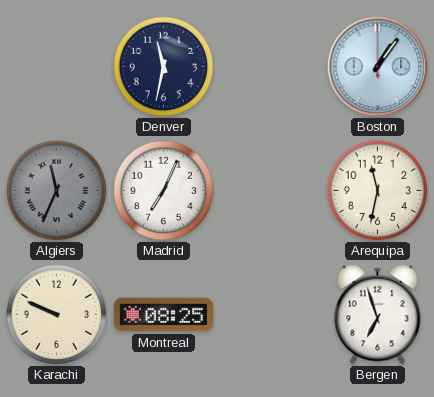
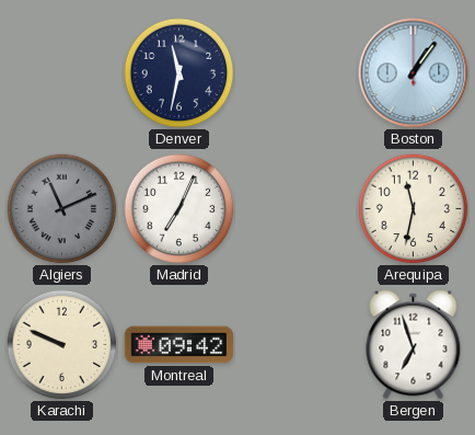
Algiers: 11:34 -> 11:11 (62, 209)
Montreal: 08:25 -> 09:42 (178, 345)
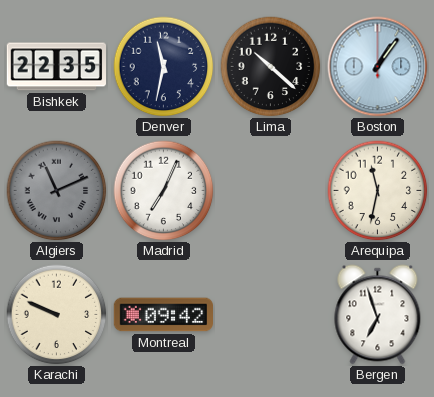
Bishkek: none -> 22:35 (56, 67)
Lima: none -> 10:22 (271, 67)
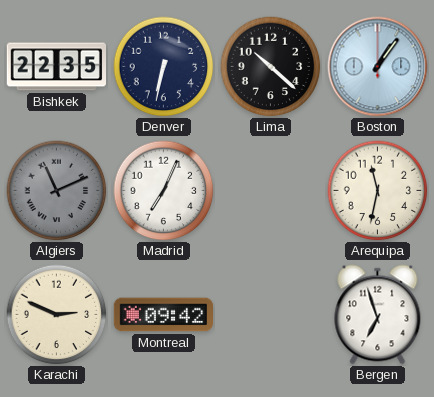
Denver: 11:32 -> 6:32 (164, 67)
Karachi: 9:49 -> 2:49 (57, 315)
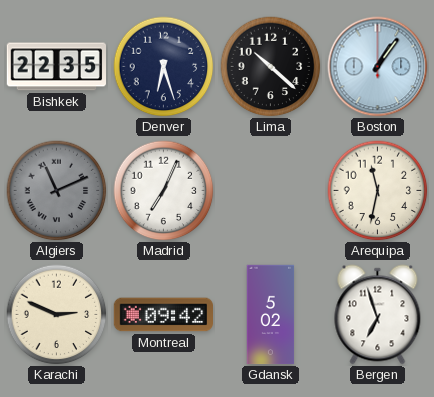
Denver: 6:32 -> 6:27 (164, 67)
Gdansk: none -> 5:02 (271, 315)
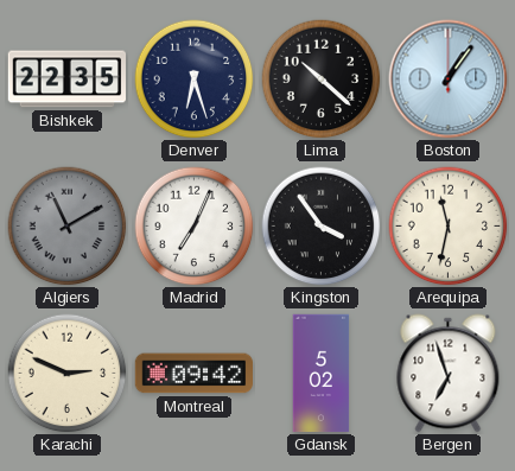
Algiers: 11:11 -> 11:10 (68, 227)
Kingston: none -> 3:54 (322, 227)
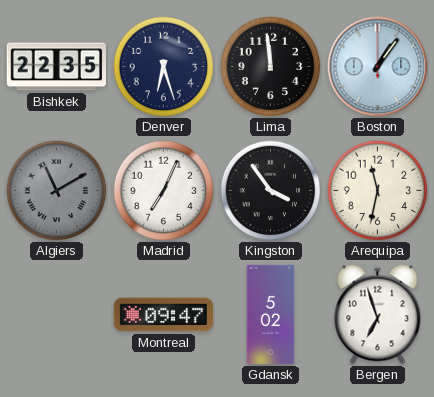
Lima: 10:22 -> 11:59 (271, 67)
Karachi: 2:49 -> none (68, 374)
Montreal: 09:42 -> 09:47 (163, 315)
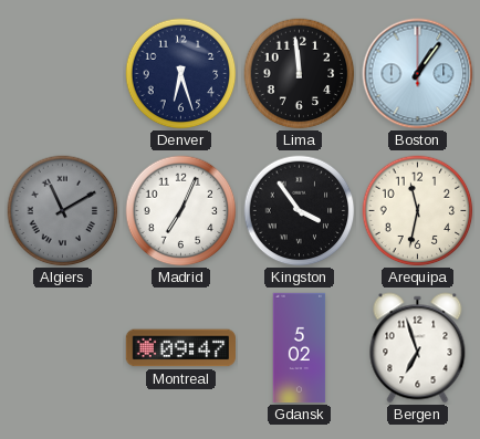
Bishkek: 22:35 -> none (56, 67)
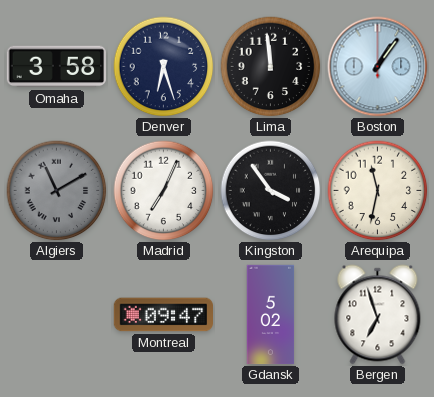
Omaha: none -> 3:58 (56, 67)
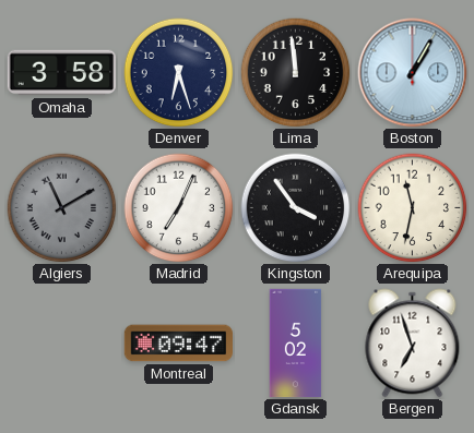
Boston: 1:06 -> 1:05 (413, 73)
